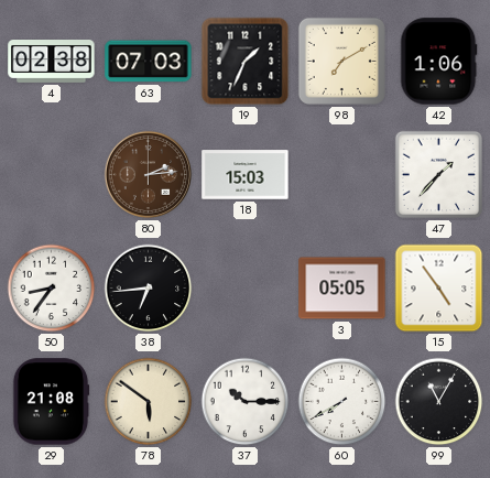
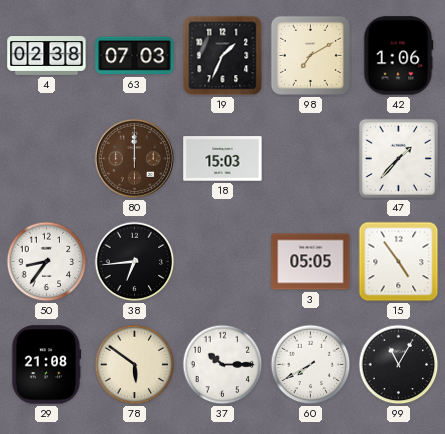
80: 2:14 -> 12:00 (134, 158)
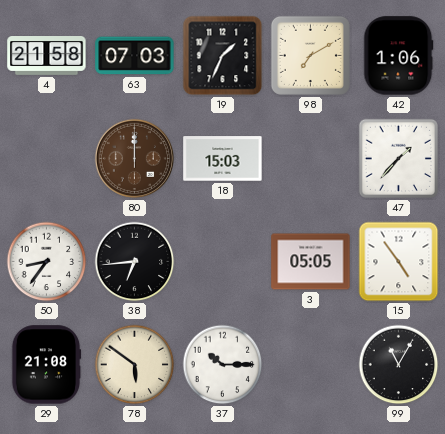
4: 02:38 -> 21:58 (47, 56)
60: 7:40 -> none (311, 365)
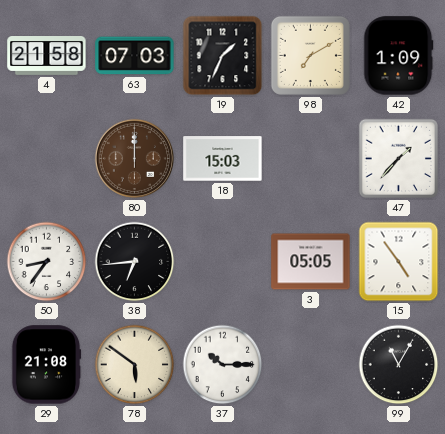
42: 1:06 -> 1:09 (399, 56)
